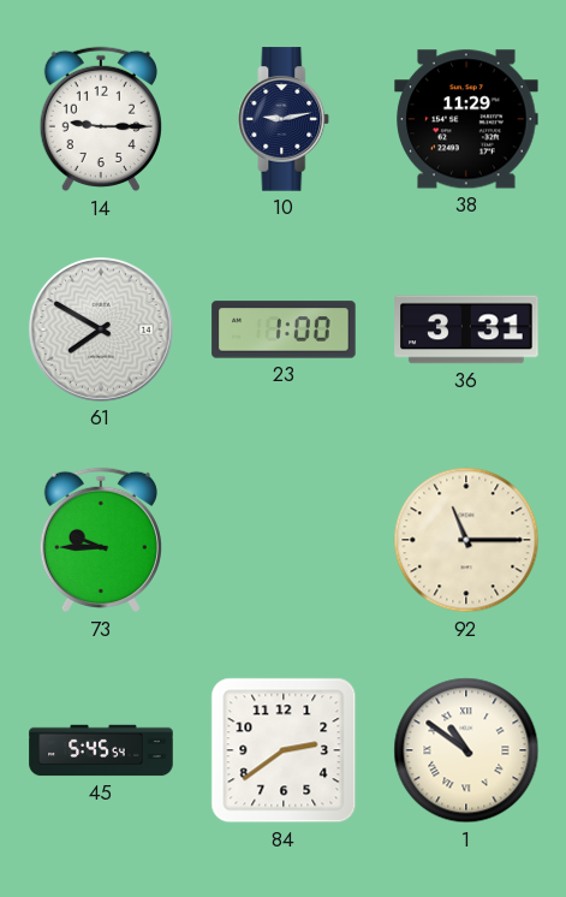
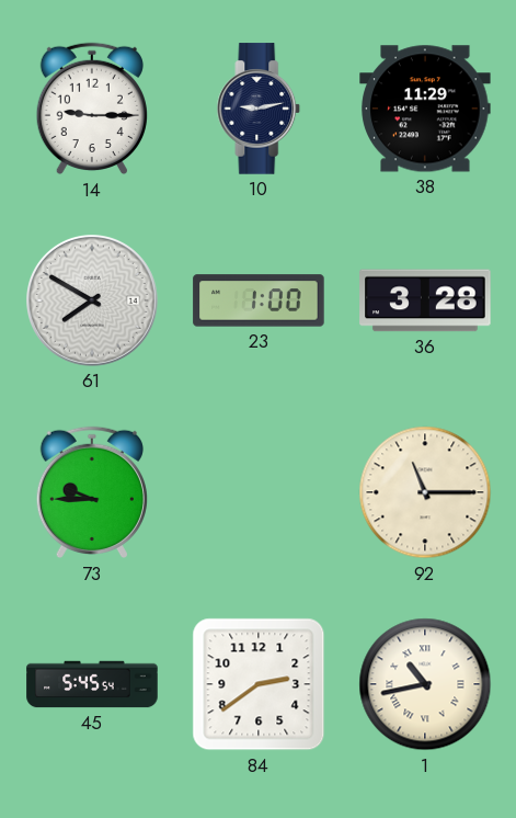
36: 3:31 -> 3:28 (425, 300)
1: 10:51 -> 10:43 (425, 684)
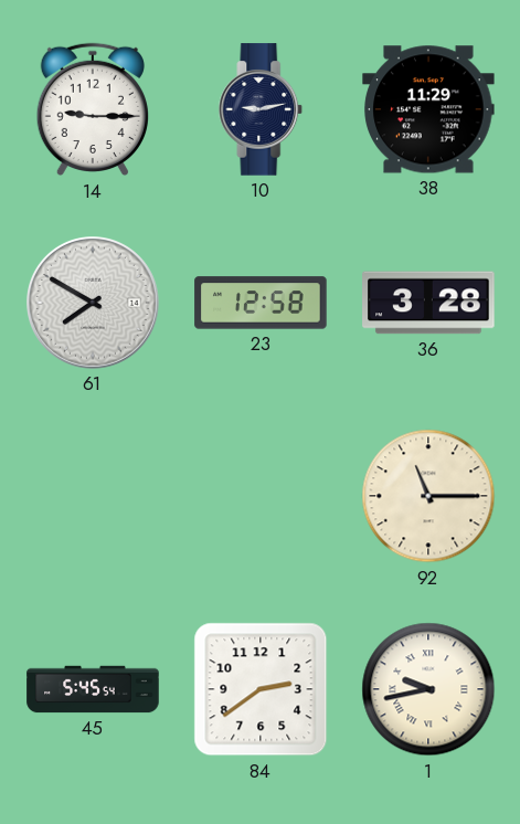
23: 1:00 -> 12:58 (261, 303)
73: 9:45 -> none (92, 492)
1: 10:43 -> 9:43 (428, 689)
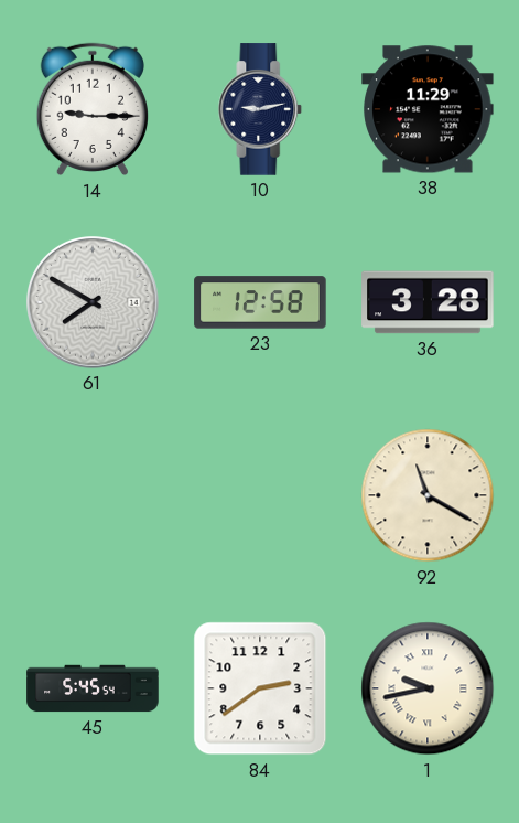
92: 11:15 -> 11:20 (428, 495)
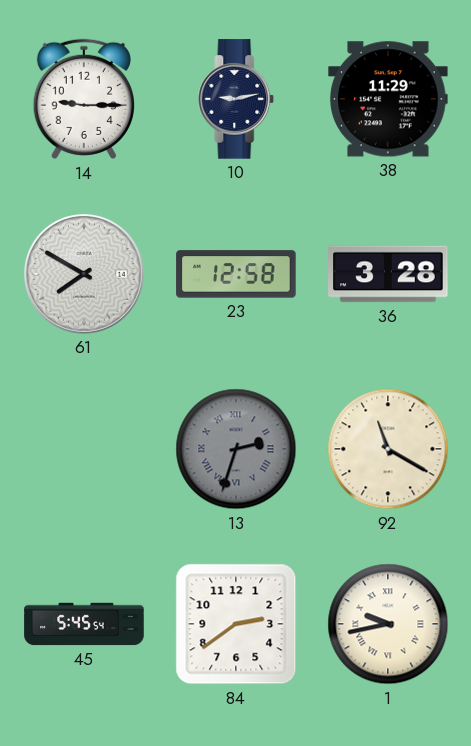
13: none -> 2:33 (236, 449)
